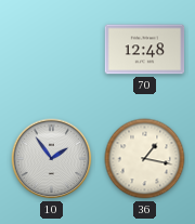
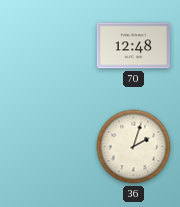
10: 1:54 -> none (52, 159)
36: 1:17 -> 2:03 (134, 147)
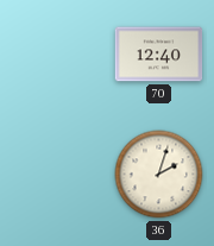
70: 12:48 -> 12:40 (159, 55)
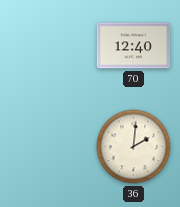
36: 2:03 -> 2:01 (134, 147)
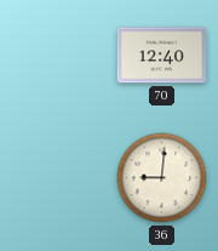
36: 2:01 -> 9:01 (162, 178)
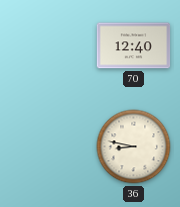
36: 9:01 -> 8:47 (134, 147)
